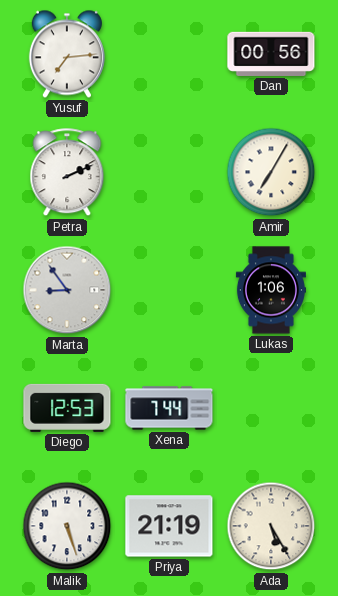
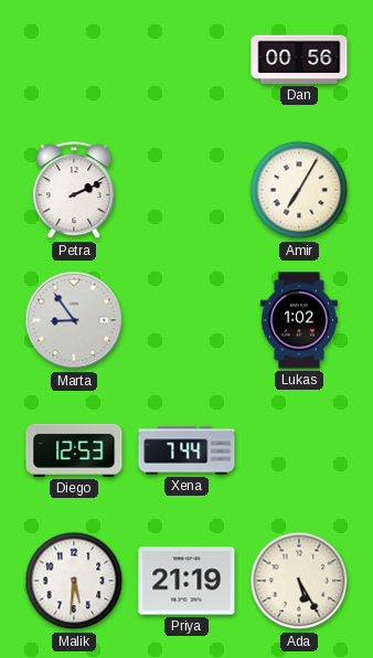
Yusuf: 7:14 -> none (67, 54)
Lukas: 1:06 -> 1:02 (299, 320)
Malik: 5:27 -> 5:31 (74, 581)
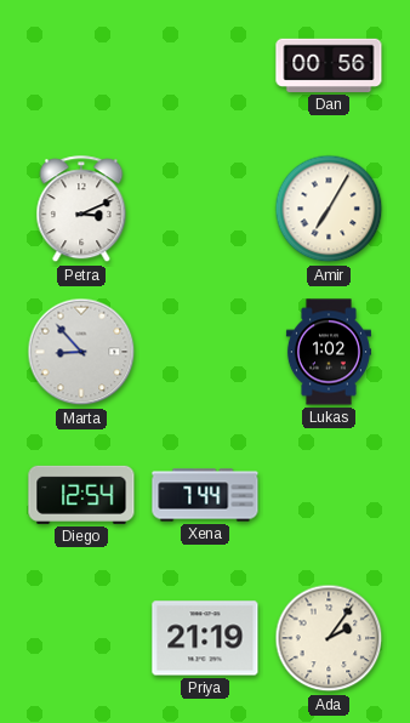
Petra: 2:11 -> 3:11 (81, 210)
Marta: 8:54 -> 8:53 (81, 352)
Diego: 12:53 -> 12:54 (81, 495)
Malik: 5:31 -> none (74, 581)
Ada: 5:25 -> 2:06 (329, 638)
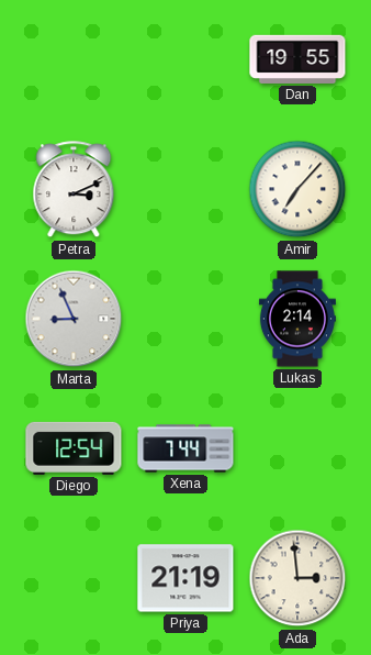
Dan: 00:56 -> 19:55 (297, 59)
Amir: 7:05 -> 7:07 (297, 189)
Marta: 8:53 -> 8:56 (74, 319)
Lukas: 1:02 -> 2:14 (297, 319)
Ada: 2:06 -> 2:59 (297, 578)
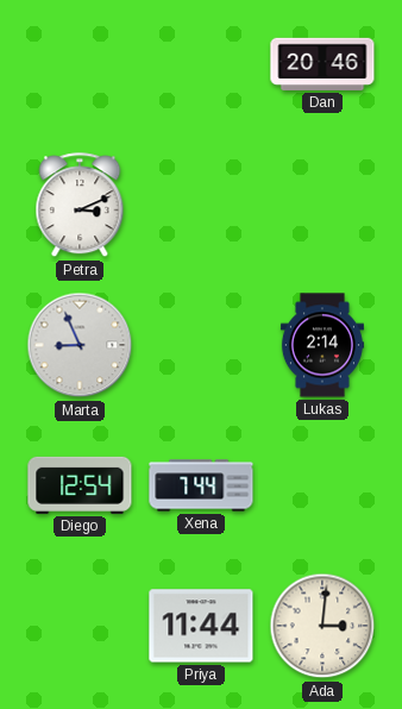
Dan: 19:55 -> 20:46 (322, 64)
Amir: 7:07 -> none (297, 189)
Priya: 21:19 -> 11:44 (201, 626)
Ada: 2:59 -> 3:01 (322, 626)
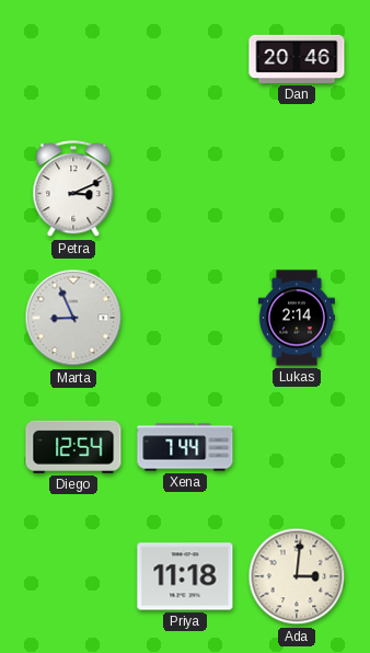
Priya: 11:44 -> 11:18 (185, 576)
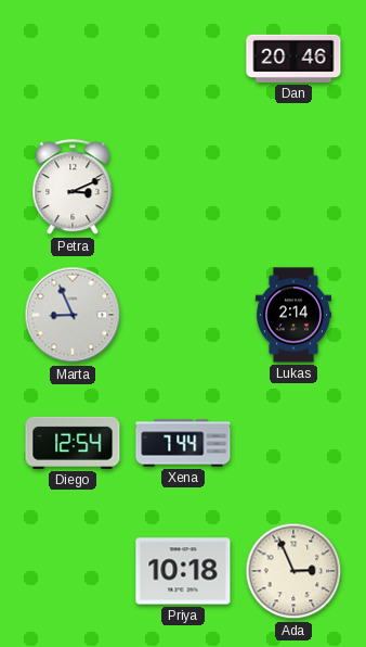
Priya: 11:18 -> 10:18 (183, 571)
Ada: 3:01 -> 2:56 (293, 571)
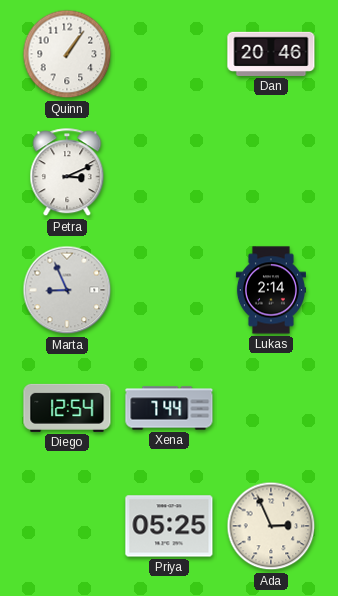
Quinn: none -> 1:06 (67, 54)
Priya: 10:18 -> 05:25 (169, 526)
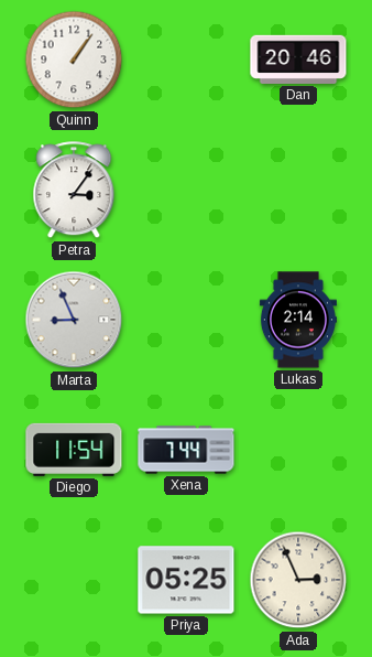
Petra: 3:11 -> 3:06 (74, 191)
Diego: 12:54 -> 11:54 (74, 450)
